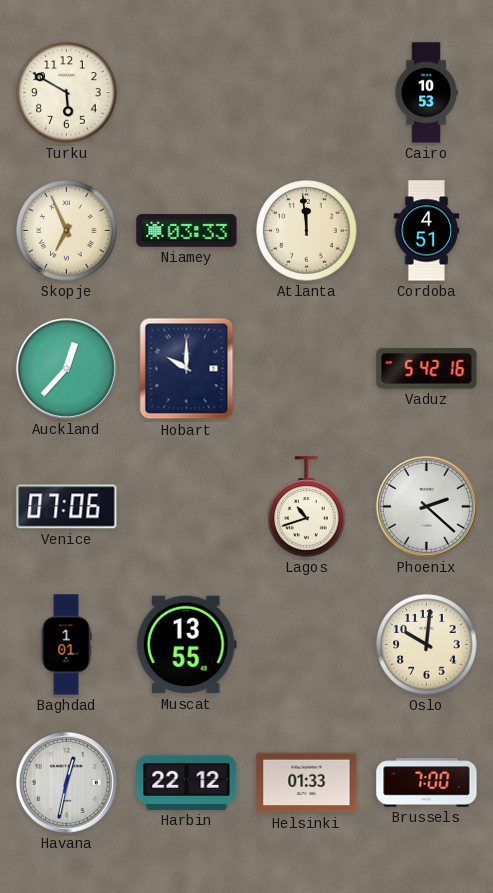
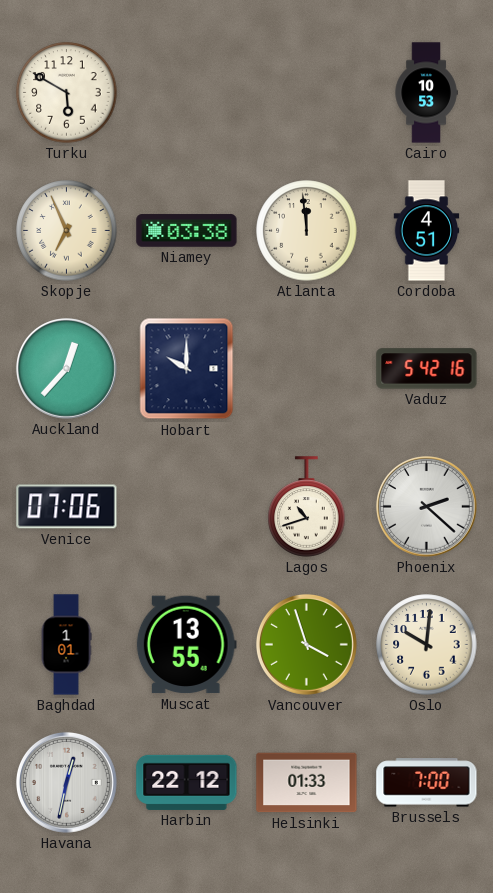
Niamey: 03:33 -> 03:38 (187, 231)
Vancouver: none -> 3:57 (306, 644)
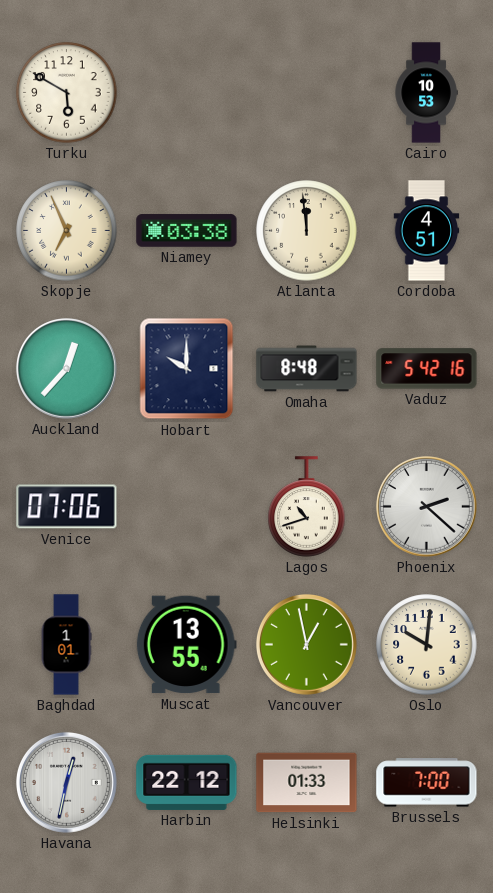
Omaha: none -> 8:48 (307, 369)
Vancouver: 3:57 -> 12:58 (306, 644)
